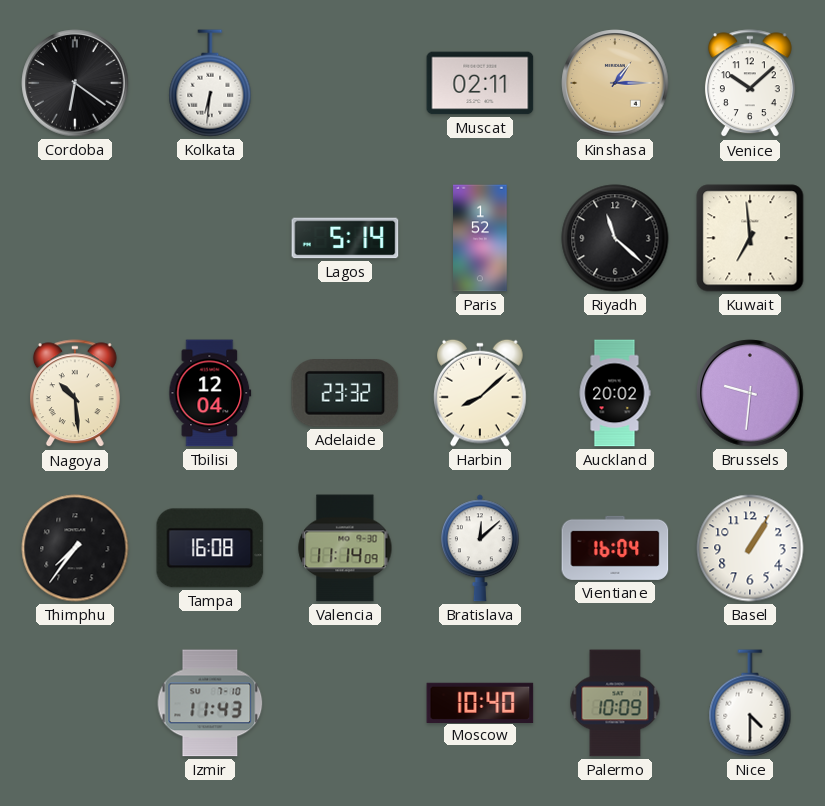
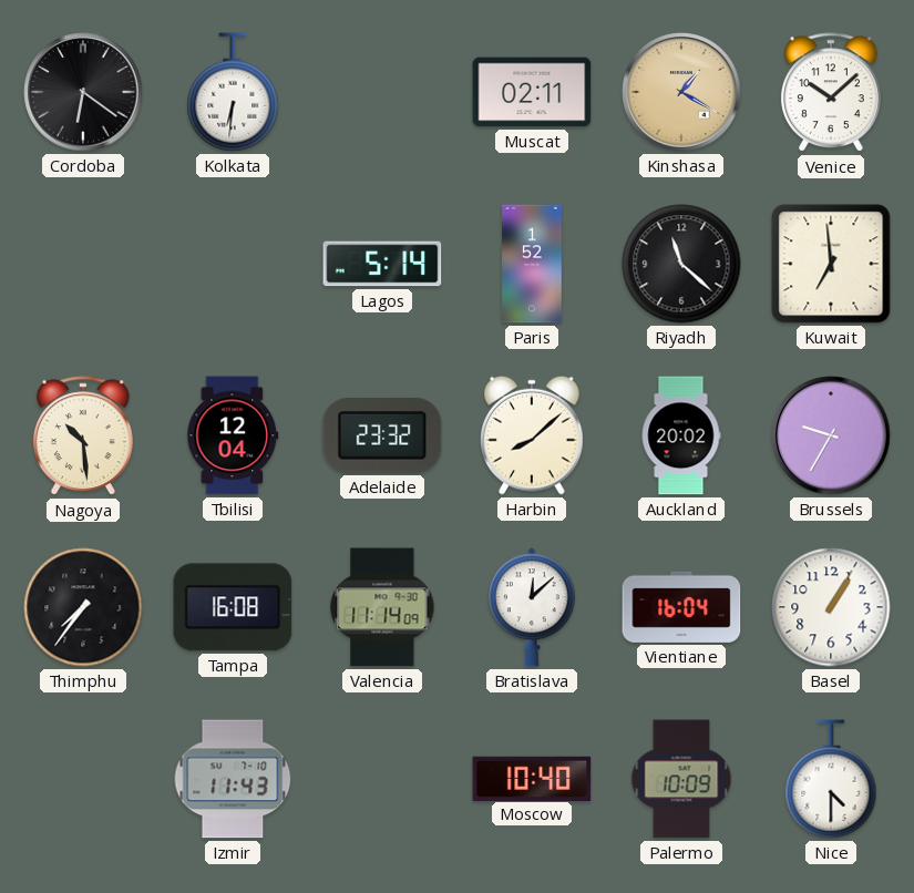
Kinshasa: 1:15 -> 1:20 (681, 92)
Brussels: 9:31 -> 9:35 (831, 435)
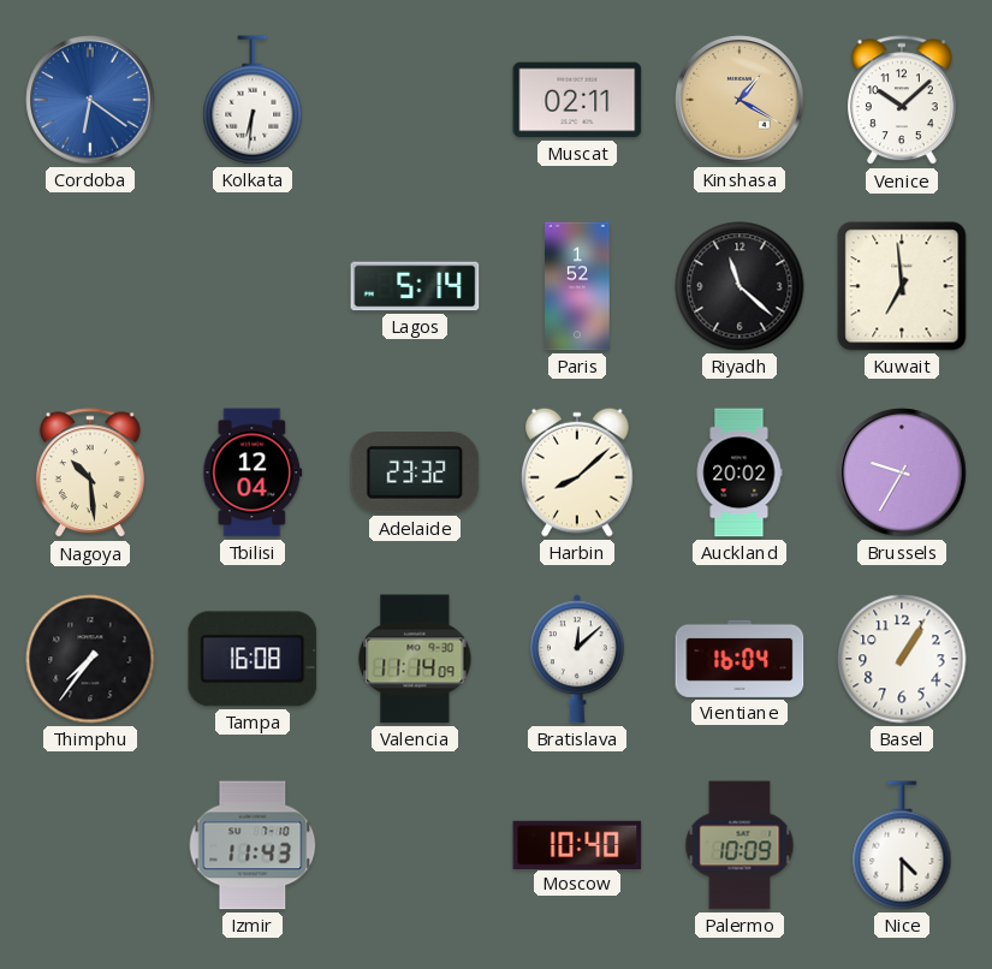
Cordoba dial: black -> blue (90, 100)
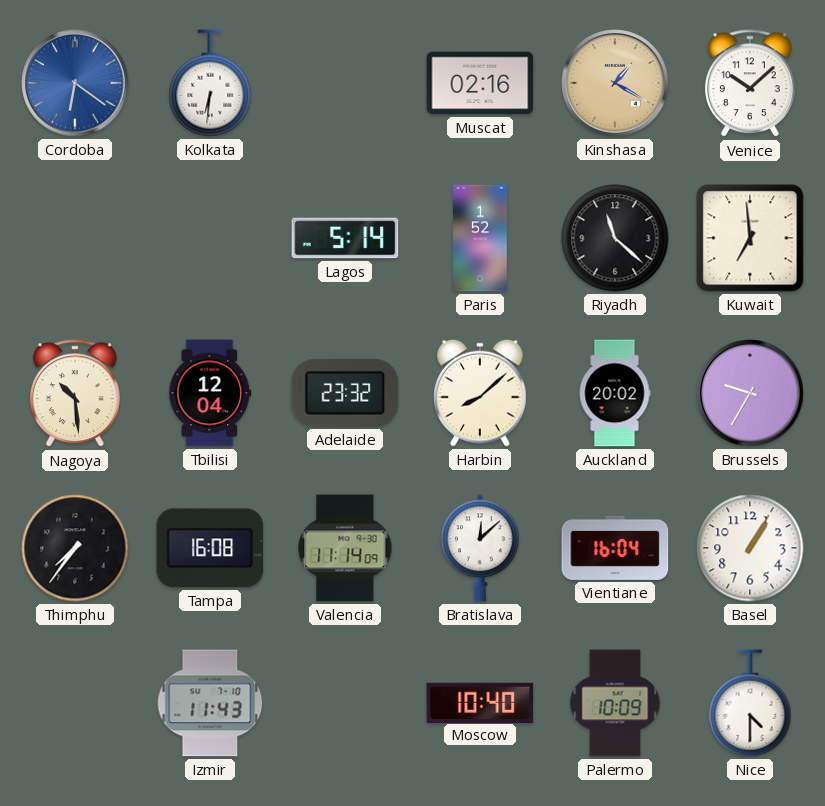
Muscat: 02:11 -> 02:16 (480, 83)
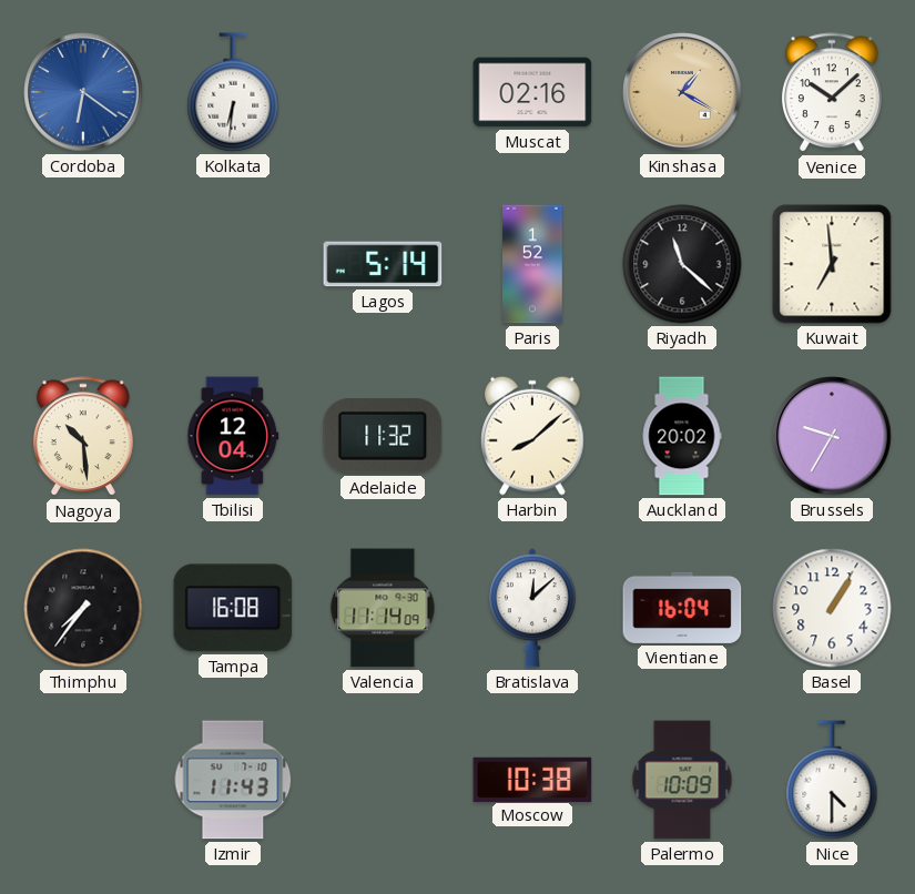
Adelaide: 23:32 -> 11:32 (383, 436)
Moscow: 10:40 -> 10:38 (532, 779)
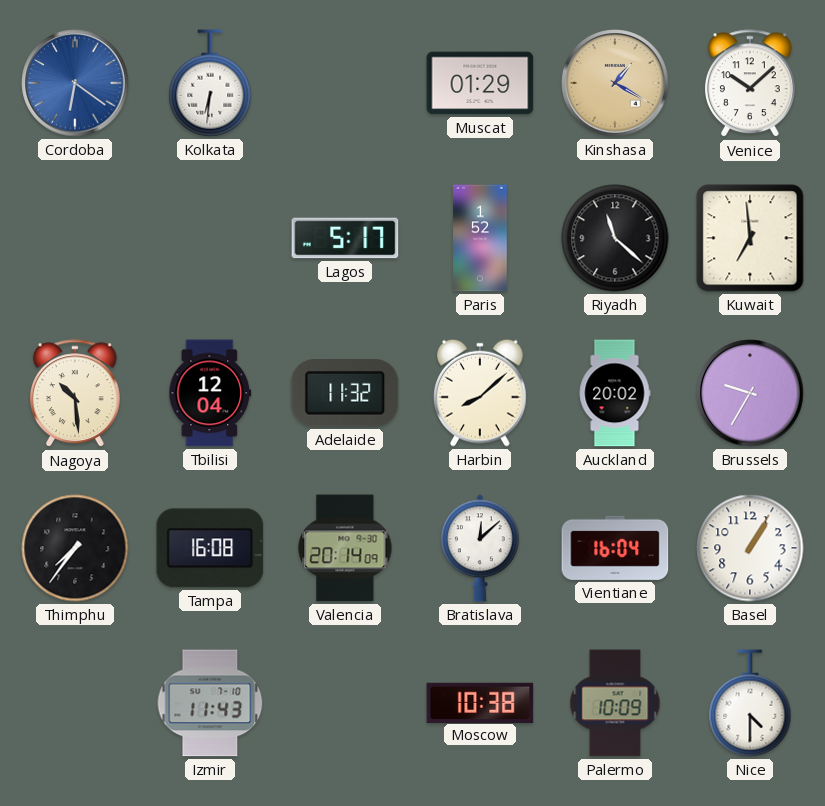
Muscat: 02:16 -> 01:29 (480, 83)
Lagos: 5:14 -> 5:17 (345, 238)
Valencia: 11:14 -> 20:14 (345, 548)
